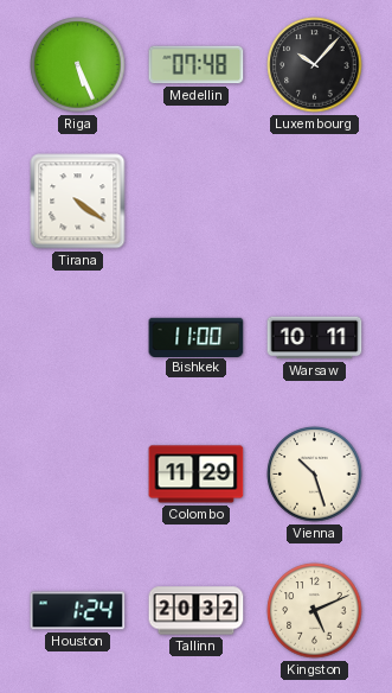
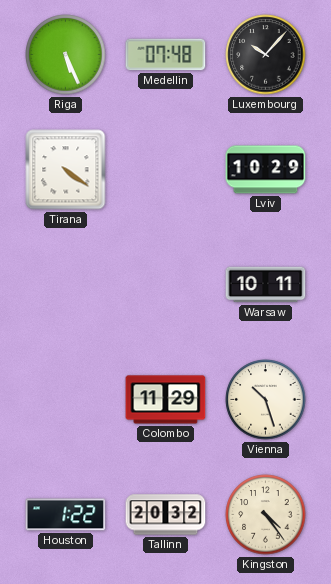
Lviv: none -> 10:29 (266, 170)
Bishkek: 11:00 -> none (197, 337)
Houston: 1:24 -> 1:22 (66, 515)
Kingston: 5:11 -> 4:24 (266, 515)
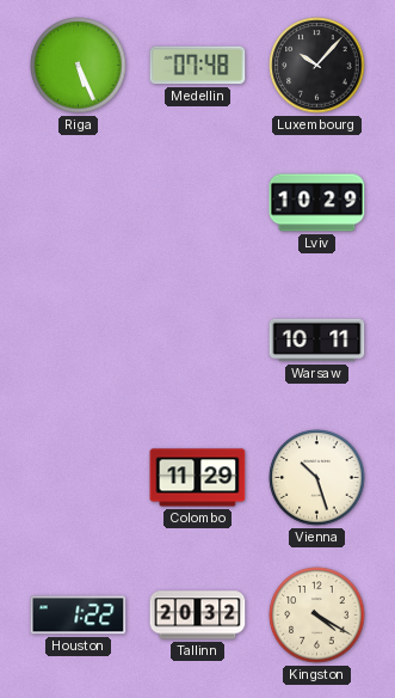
Tirana: 4:21 -> none (66, 170)
Kingston: 4:24 -> 4:20 (317, 616)
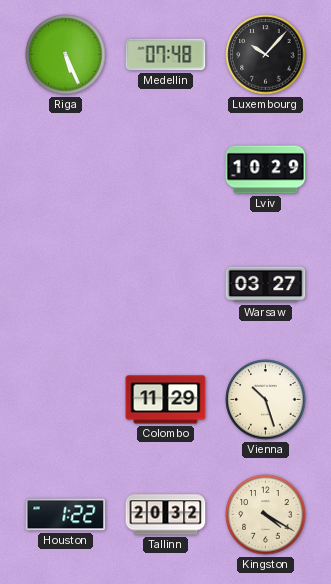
Warsaw: 10:11 -> 03:27 (266, 285)
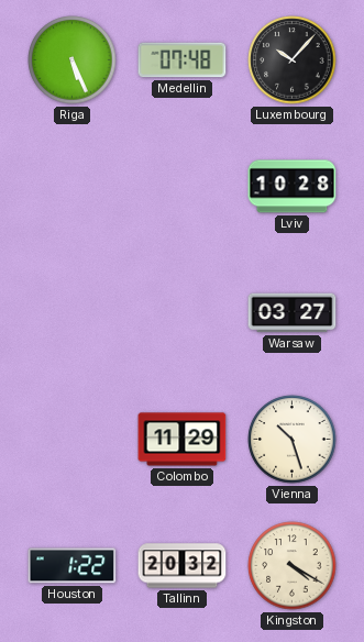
Lviv: 10:29 -> 10:28 (293, 187)
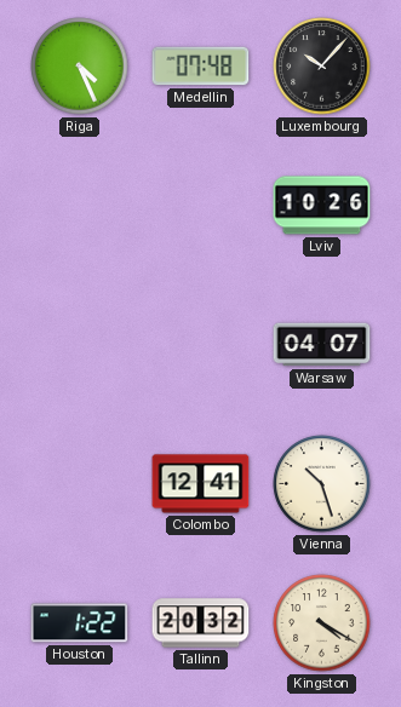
Riga: 5:26 -> 4:26 (80, 67)
Lviv: 10:28 -> 10:26 (322, 206)
Warsaw: 03:27 -> 04:07 (322, 345)
Colombo: 11:29 -> 12:41 (201, 484)
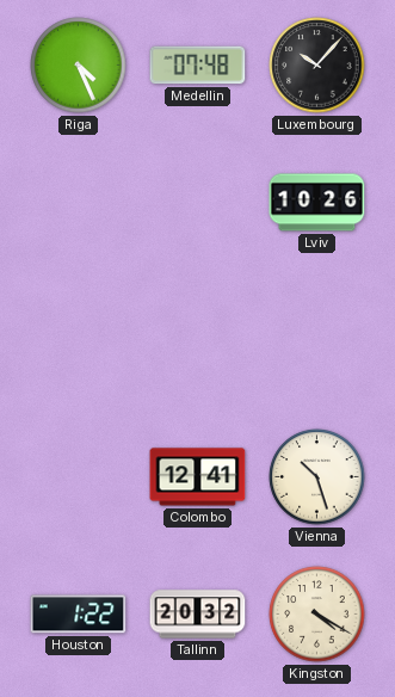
Warsaw: 04:07 -> none (322, 345)
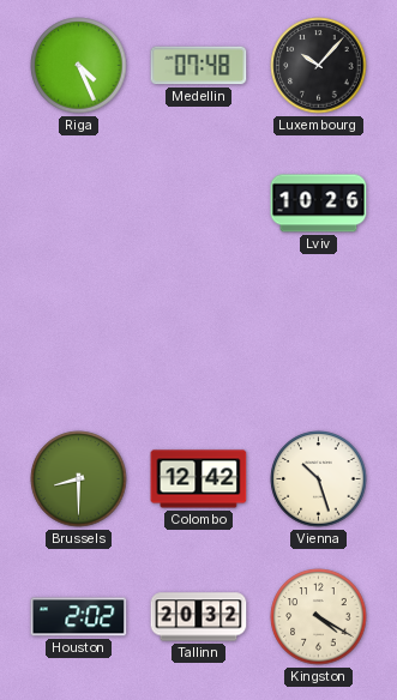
Brussels: none -> 8:30 (79, 479)
Colombo: 12:41 -> 12:42 (199, 479)
Houston: 1:22 -> 2:02 (79, 617)
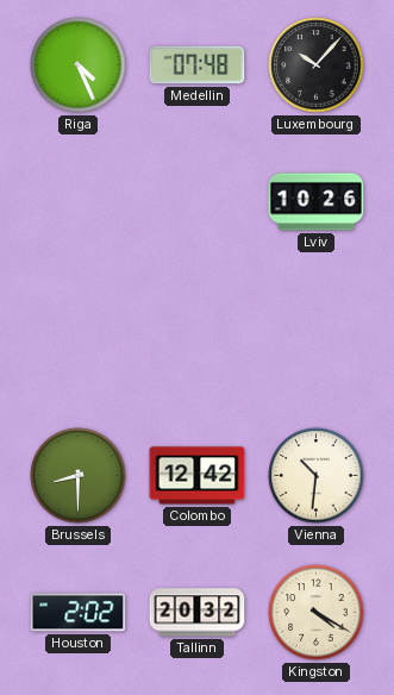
Vienna: 10:27 -> 10:31 (317, 476)
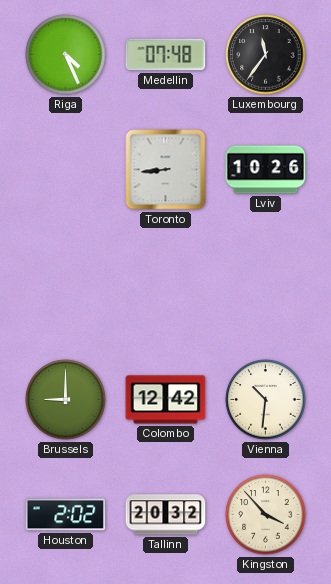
Luxembourg: 10:07 -> 11:36 (266, 55)
Toronto: none -> 8:44 (166, 170)
Brussels: 8:30 -> 9:00 (66, 400)
Kingston: 4:20 -> 3:53 (266, 515)
